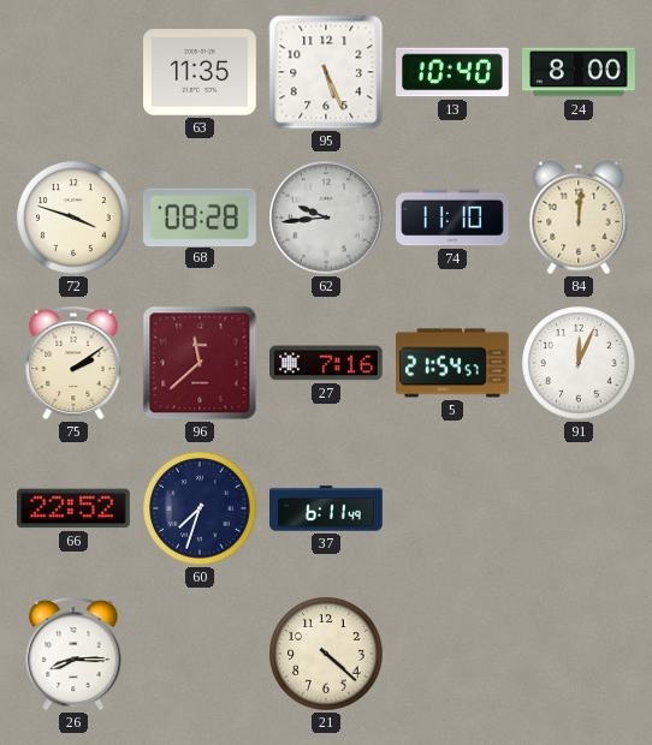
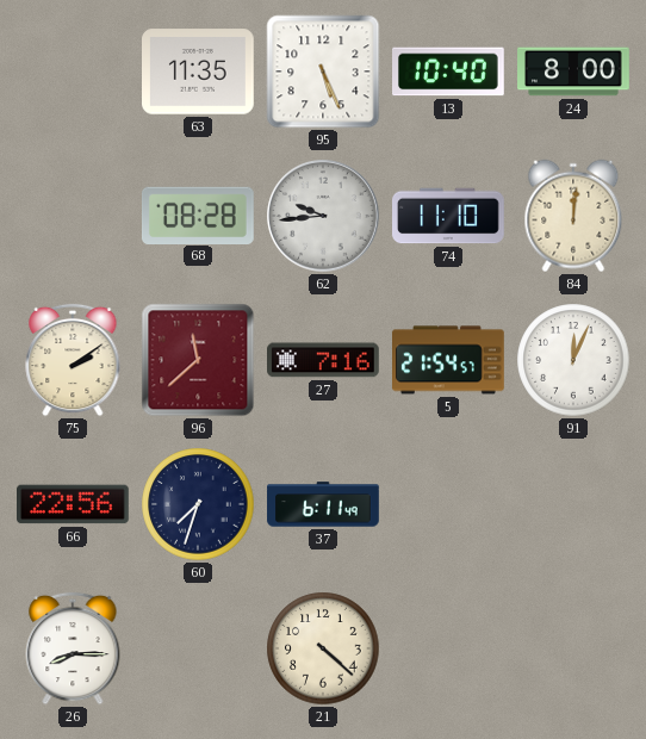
72: 3:48 -> none (73, 217)
66: 22:52 -> 22:56 (74, 504)
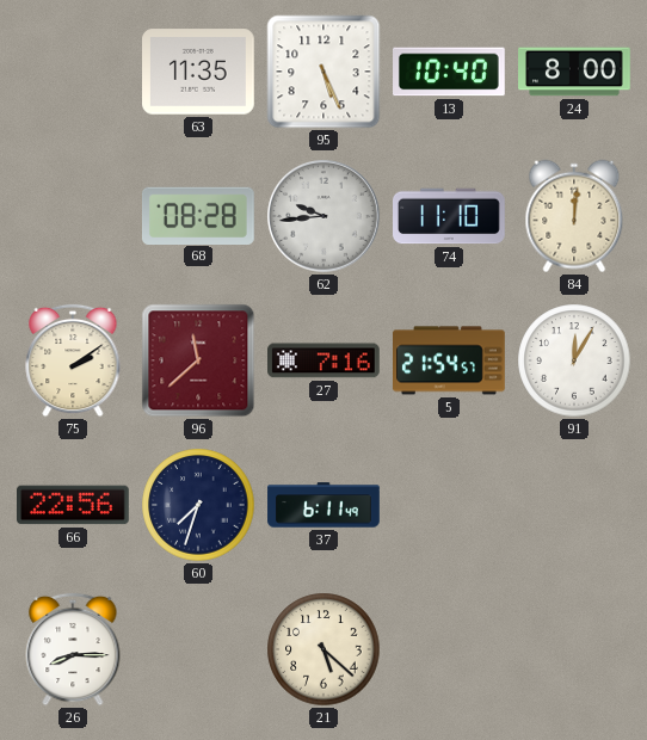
91: 12:04 -> 12:05 (574, 360)
21: 4:22 -> 5:22 (323, 649)
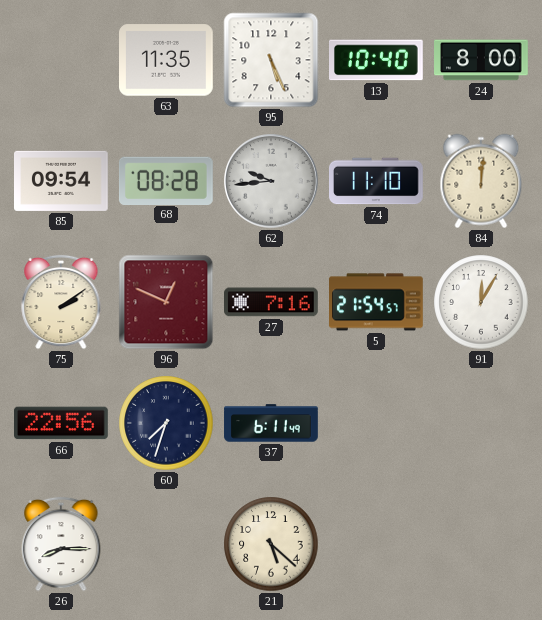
85: none -> 09:54 (62, 181)
96: 11:38 -> 12:49 (166, 302)
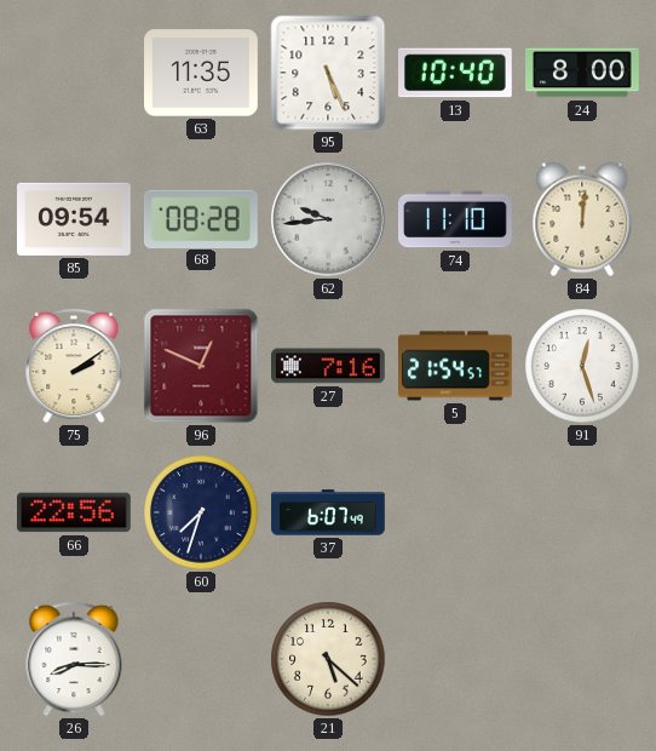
91: 12:05 -> 12:27 (582, 366)
37: 6:11 -> 6:07 (328, 512)
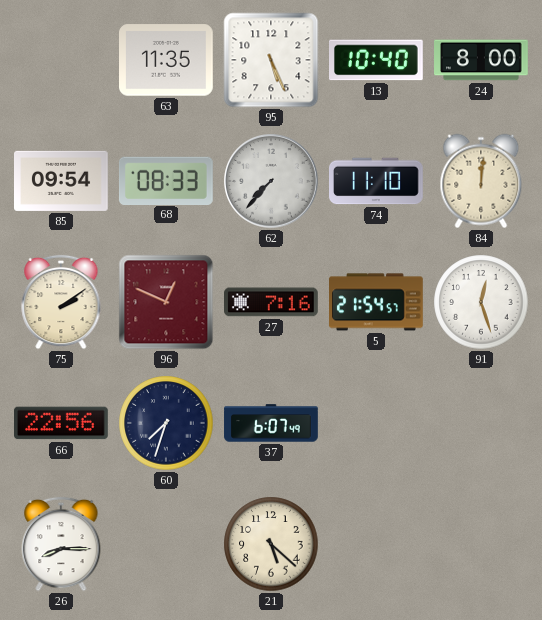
68: 08:28 -> 08:33 (166, 180)
62: 9:44 -> 7:37 (271, 181)
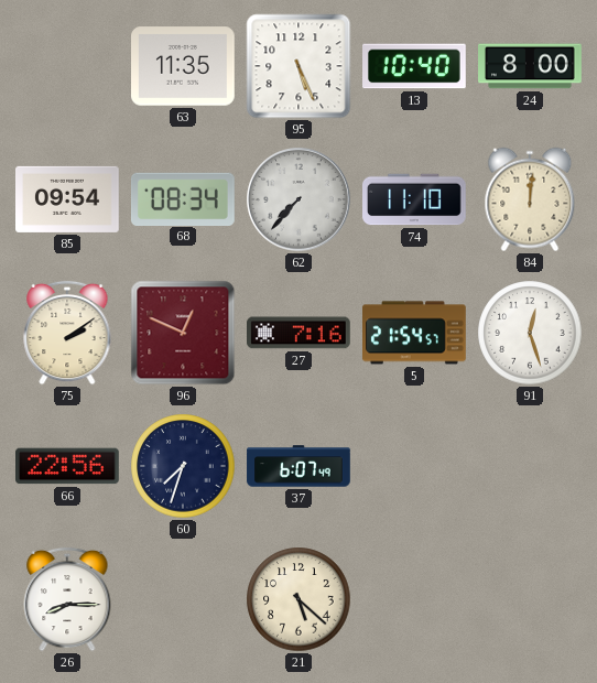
68: 08:33 -> 08:34 (183, 198)
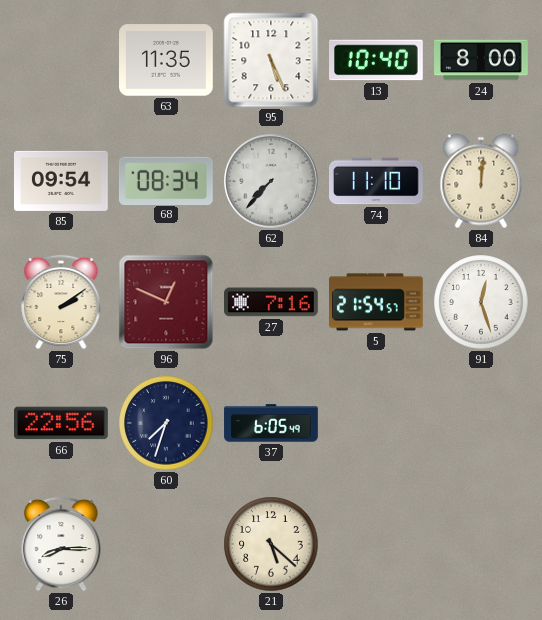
37: 6:07 -> 6:05 (271, 423)
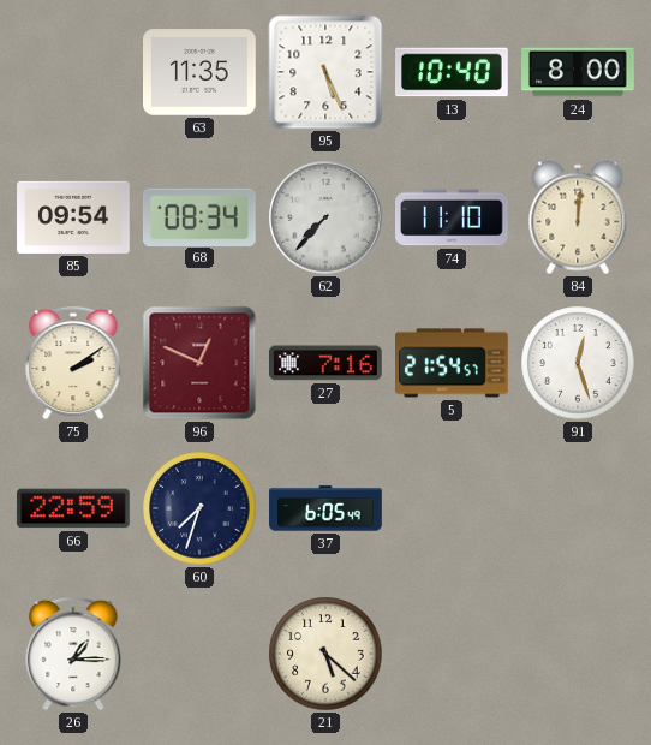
66: 22:56 -> 22:59 (74, 508)
26: 8:15 -> 1:15 (73, 654)
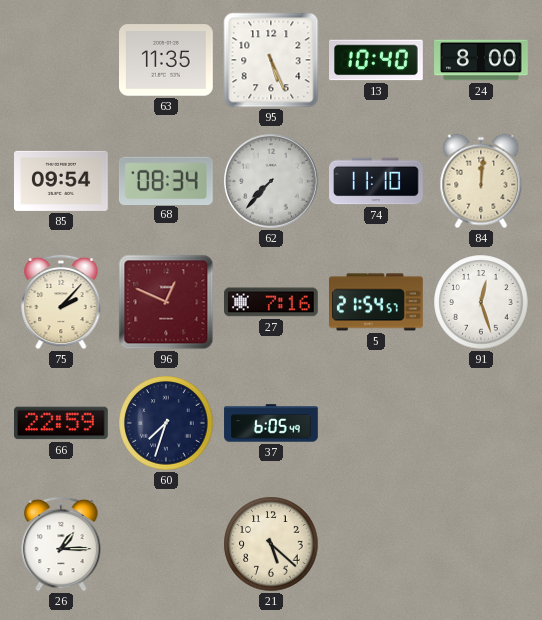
75: 2:09 -> 2:07 (61, 302)
